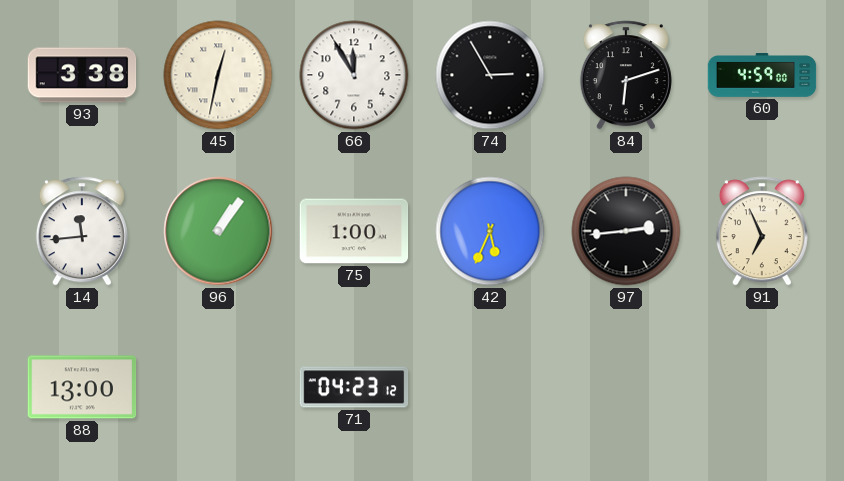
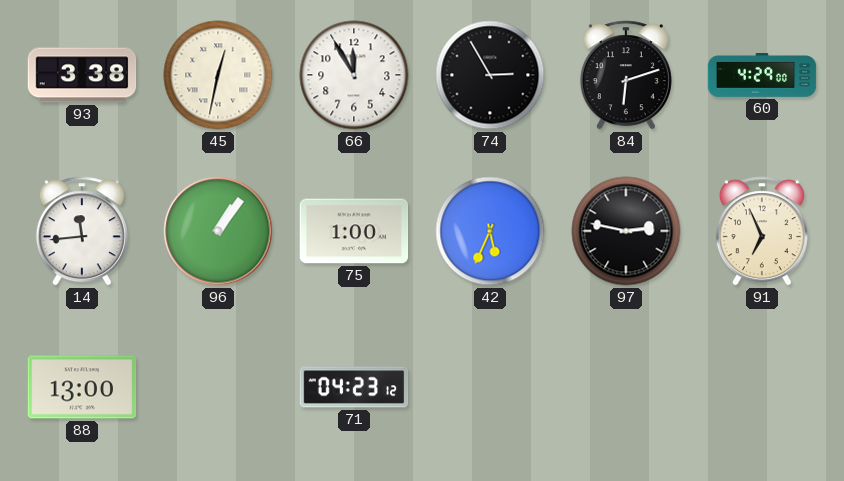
60: 4:59 -> 4:29 (762, 76)
97: 2:44 -> 2:47 (626, 231)
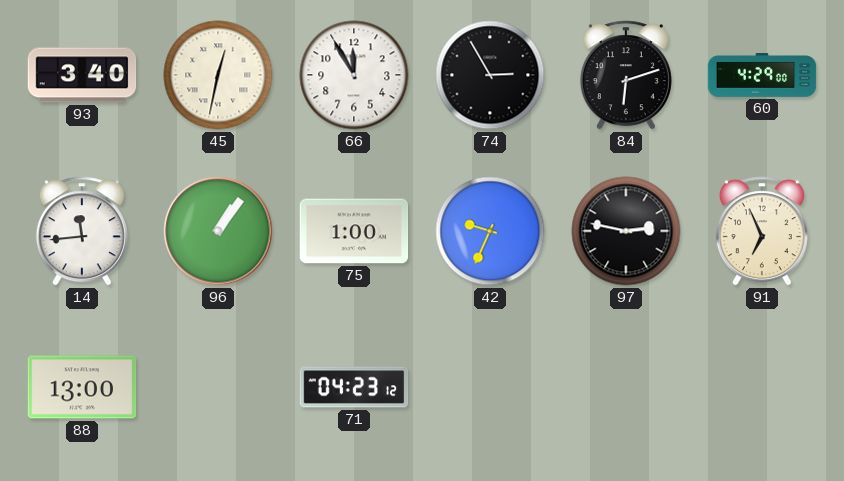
93: 3:38 -> 3:40 (82, 75)
42: 5:34 -> 9:34 (490, 231)
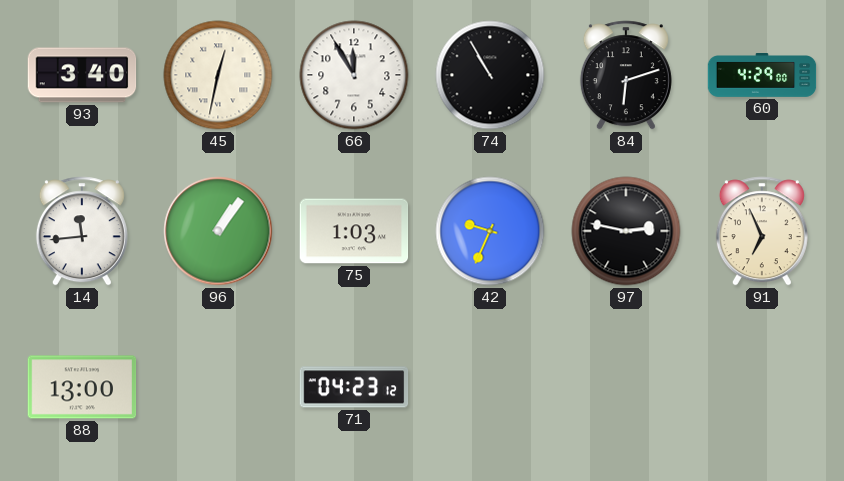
74: 2:55 -> 10:55 (490, 75)
75: 1:00 -> 1:03 (354, 231)
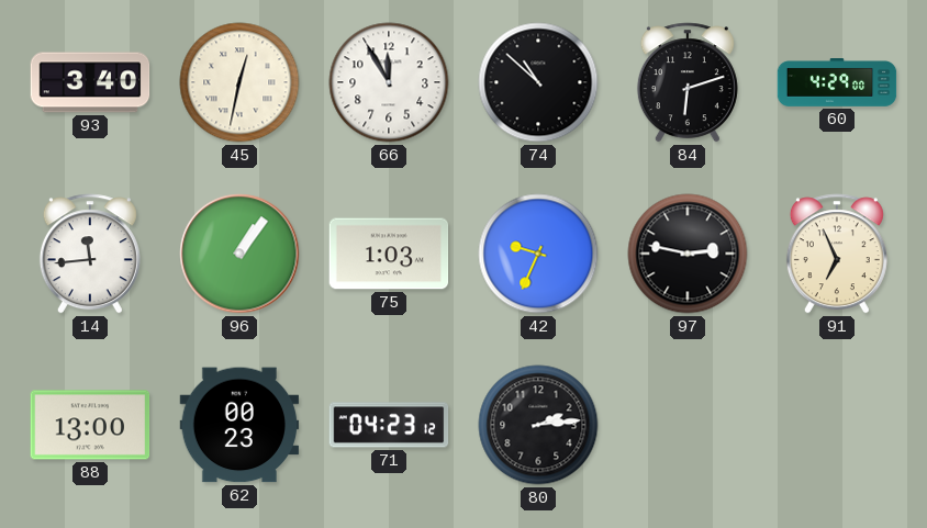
74: 10:55 -> 10:52 (538, 82)
62: none -> 00:23 (239, 425)
80: none -> 2:14 (538, 425)
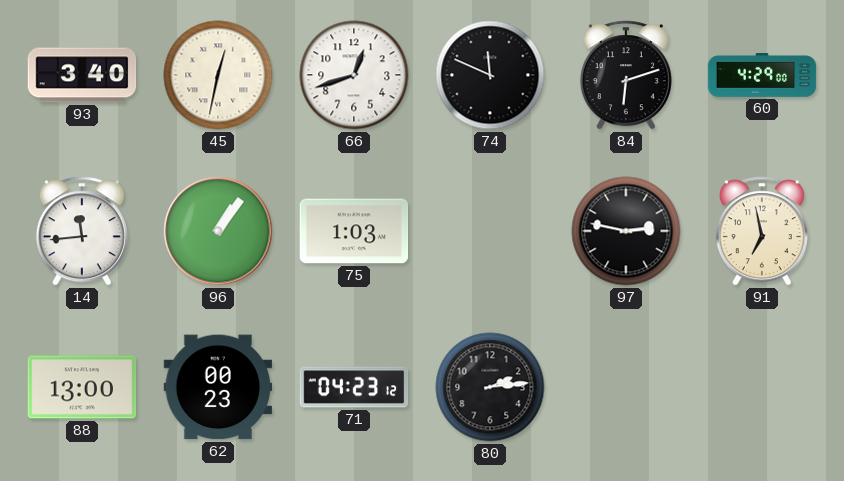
66: 11:55 -> 12:42 (354, 75)
74: 10:52 -> 11:49 (490, 75)
42: 9:34 -> none (538, 254)
91: 6:56 -> 6:58 (762, 231)
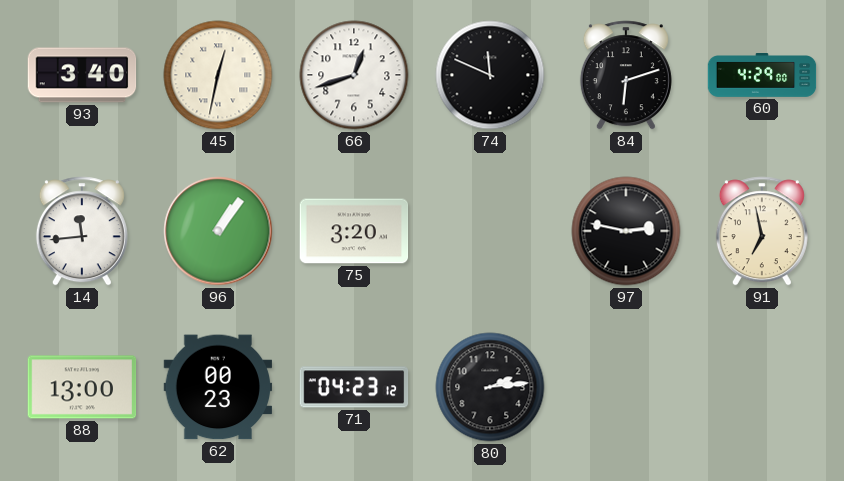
75: 1:03 -> 3:20 (354, 231)
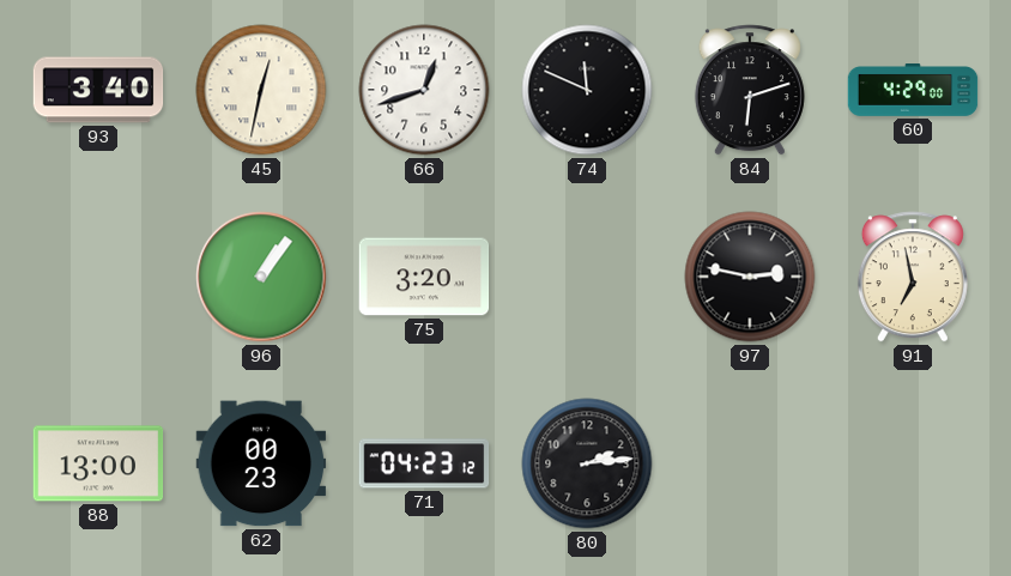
14: 11:44 -> none (82, 231)
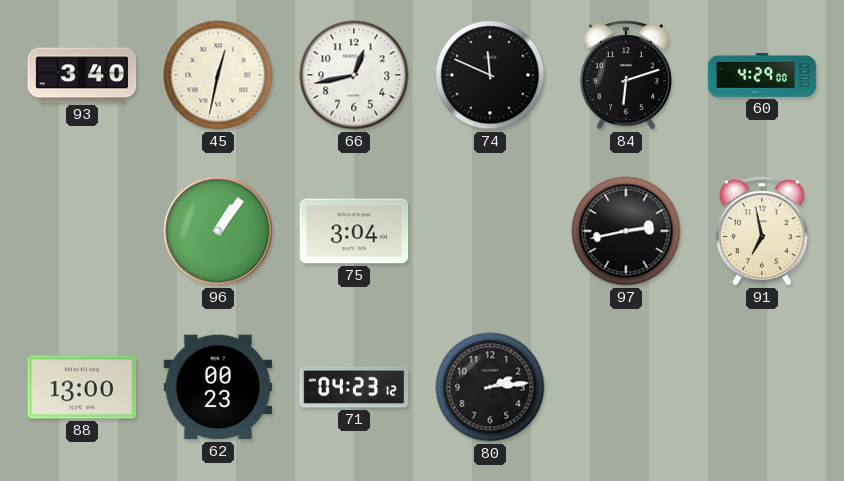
66: 12:42 -> 12:43 (354, 75)
75: 3:20 -> 3:04 (354, 231)
97: 2:47 -> 2:43 (626, 231)
